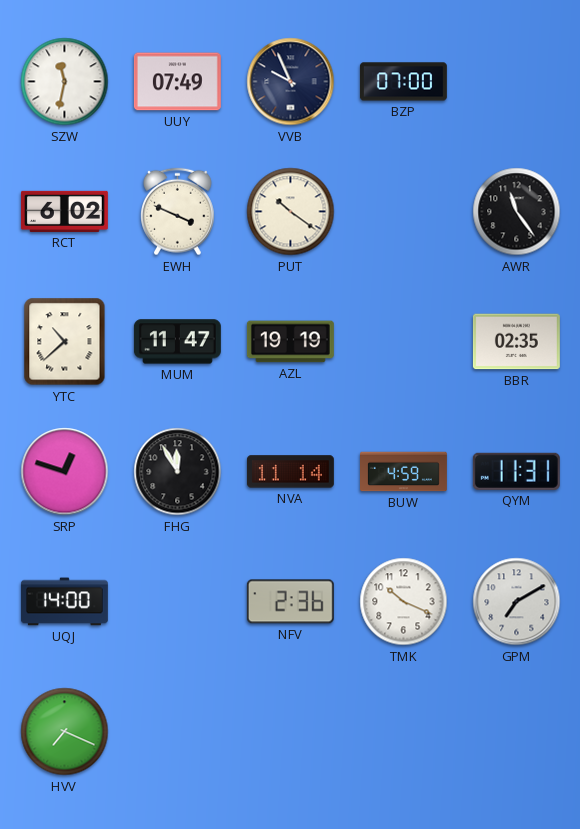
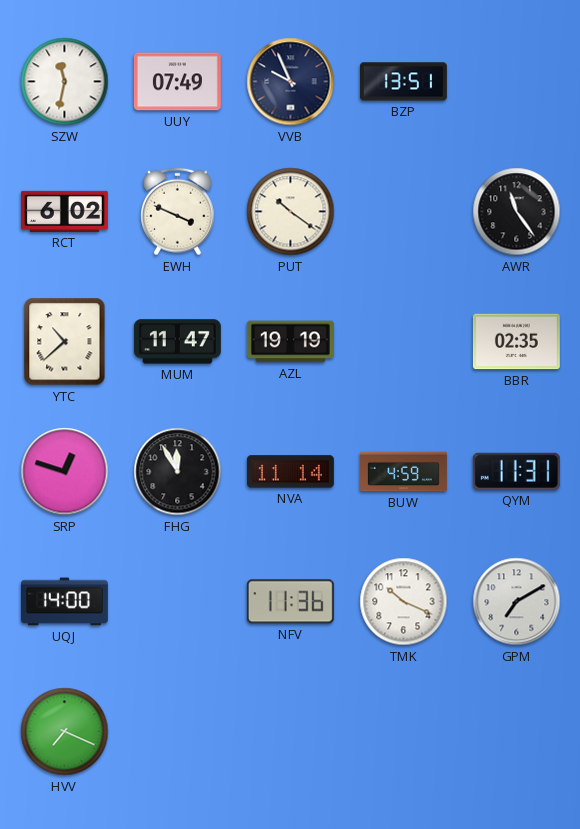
BZP: 07:00 -> 13:51 (403, 82)
NFV: 2:36 -> 11:36 (290, 602)
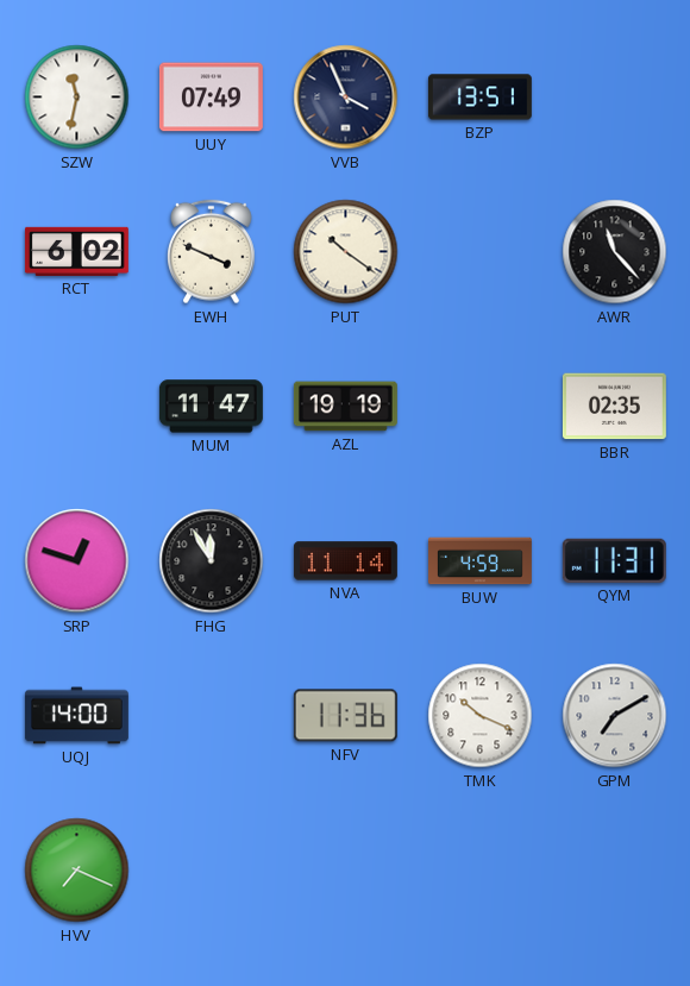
VVB: 9:56 -> 3:56 (346, 98)
AWR: 11:24 -> 11:23 (615, 252)
YTC: 10:38 -> none (65, 342)
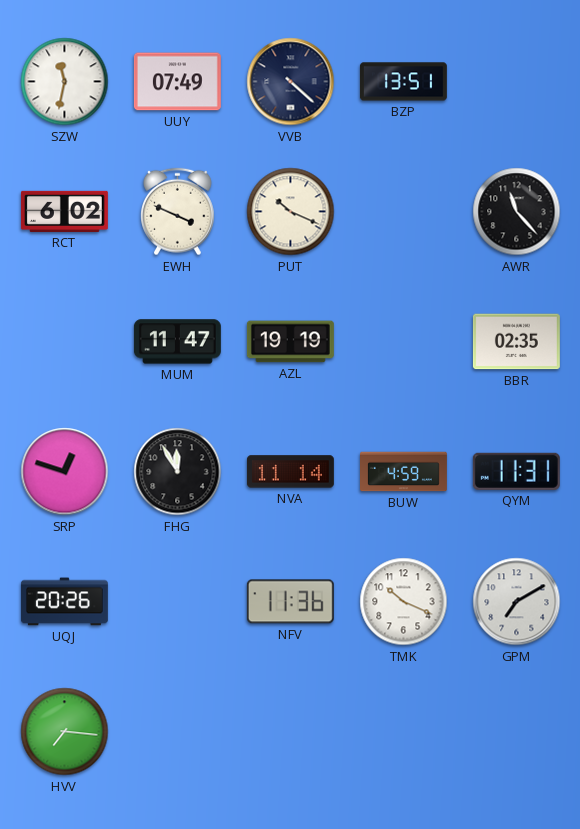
VVB: 3:56 -> 4:22 (291, 82)
PUT: 10:21 -> 10:19 (291, 212)
UQJ: 14:00 -> 20:26 (64, 602)
HVV: 7:19 -> 7:16 (65, 732)
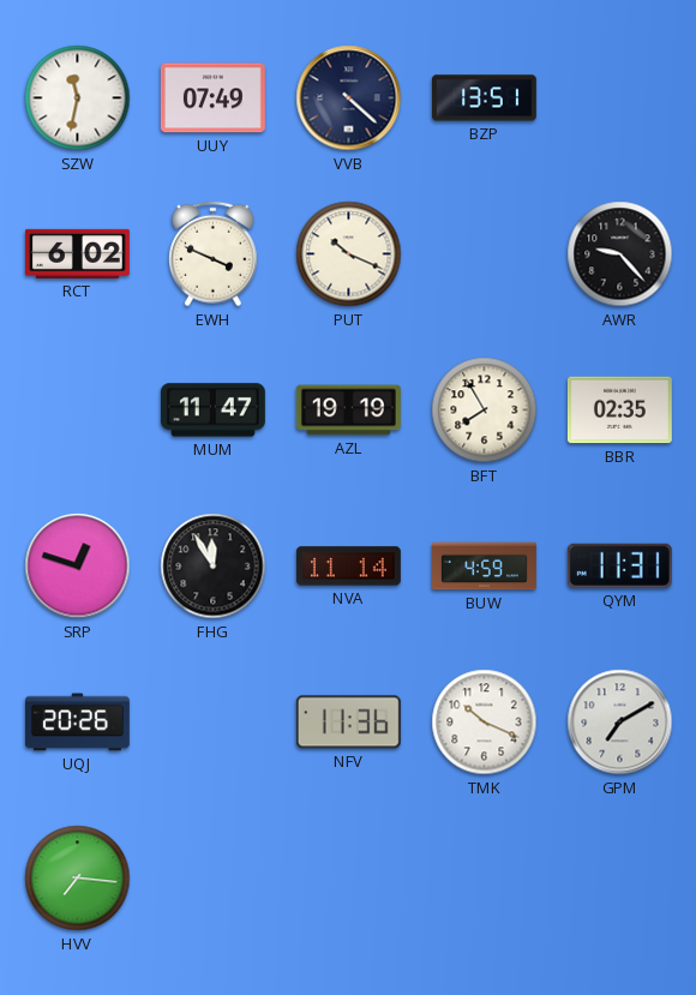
AWR: 11:23 -> 9:23 (620, 254)
BFT: none -> 7:55 (485, 410)
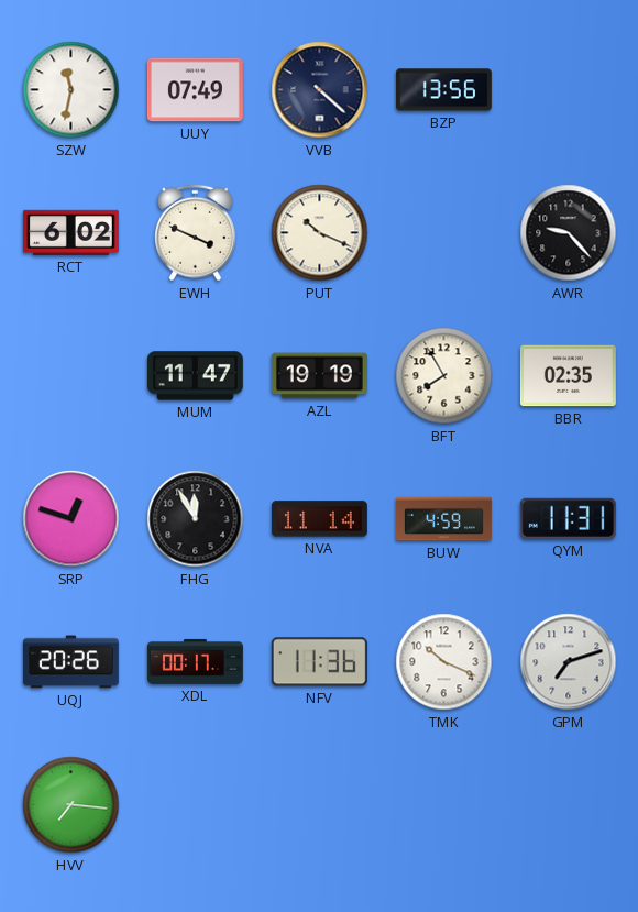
BZP: 13:51 -> 13:56 (443, 90)
XDL: none -> 00:17 (195, 661)
GPM: 7:10 -> 7:12 (569, 662)
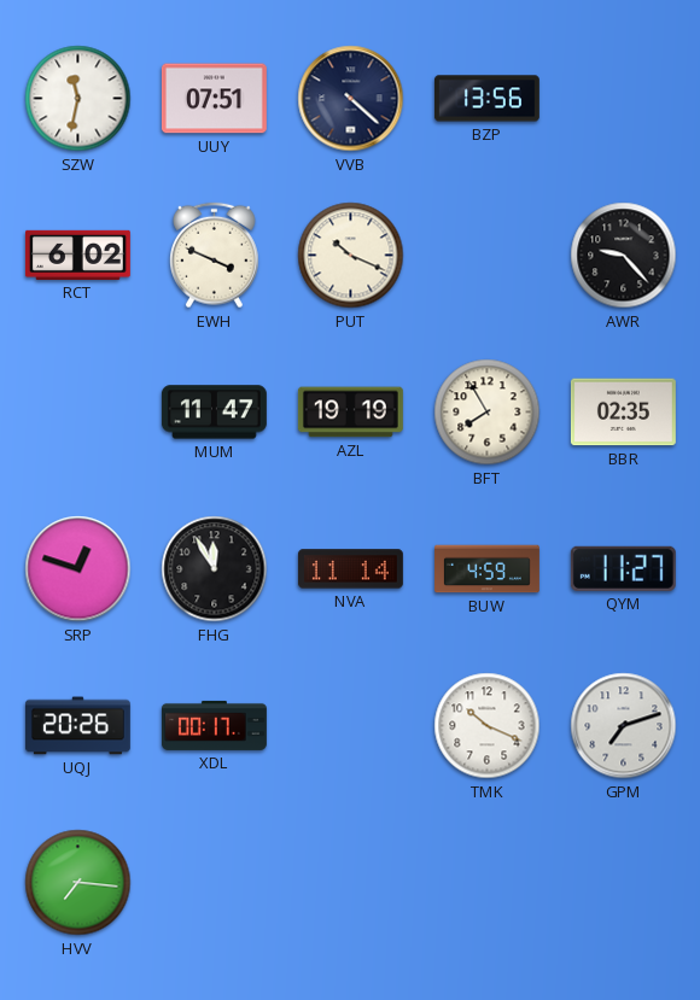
UUY: 07:49 -> 07:51 (214, 99)
QYM: 11:31 -> 11:27 (623, 568)
NFV: 11:36 -> none (319, 662)
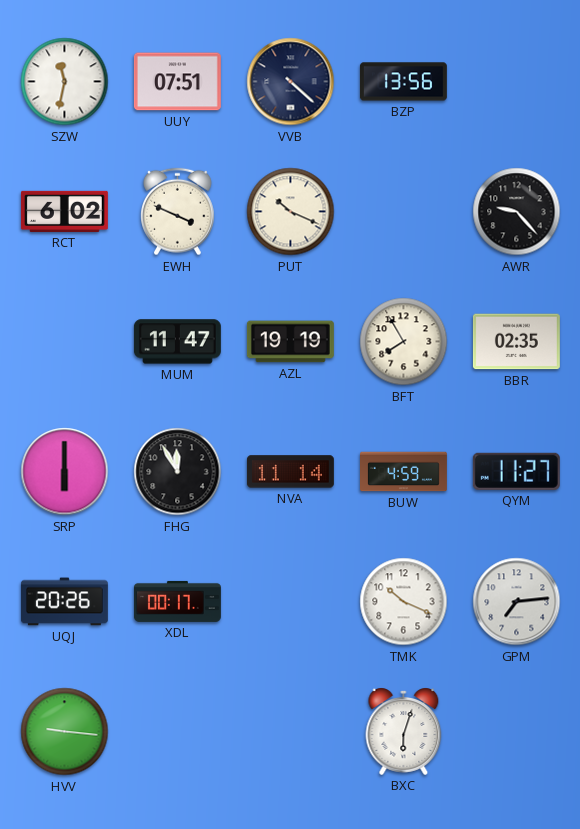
SRP: 12:48 -> 6:00 (65, 472)
GPM: 7:12 -> 7:14 (517, 602)
HVV: 7:16 -> 9:16 (65, 732)
BXC: none -> 6:03 (404, 731)
